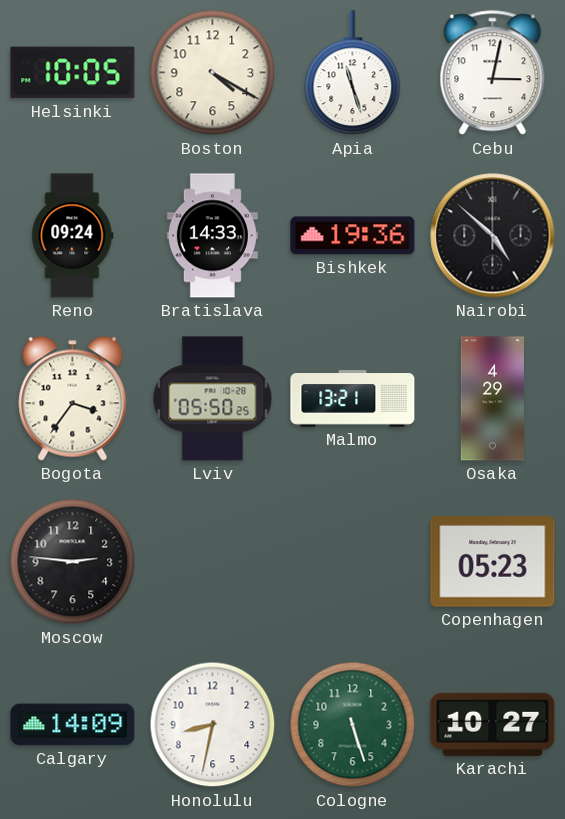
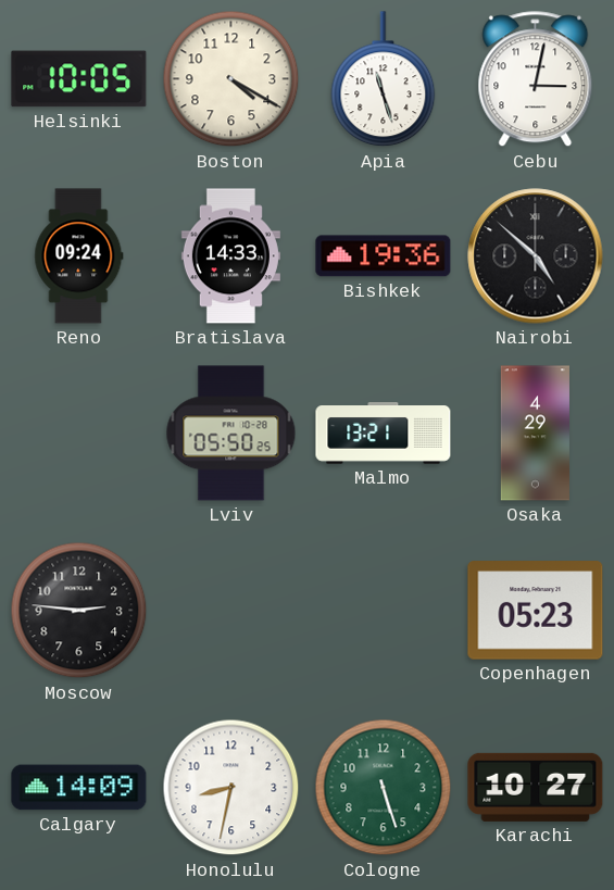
Bogota: 3:36 -> none (73, 399)
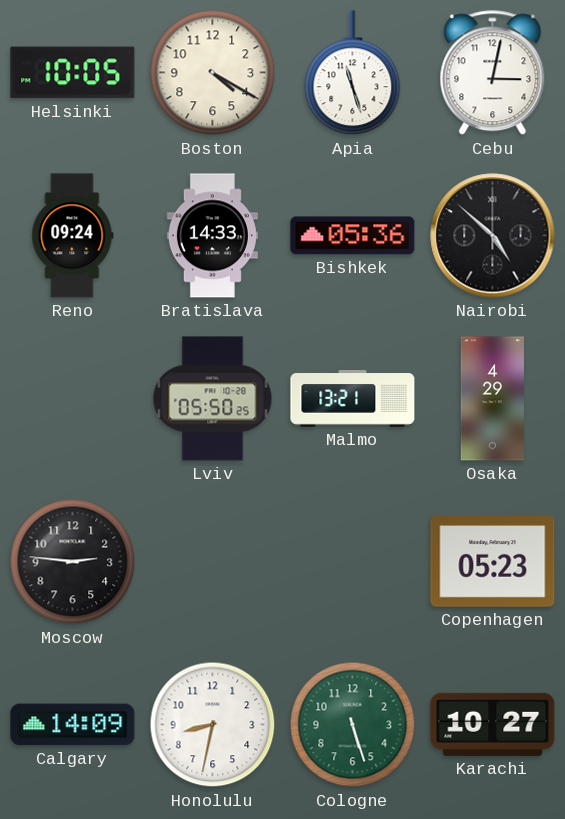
Bishkek: 19:36 -> 05:36 (353, 236)
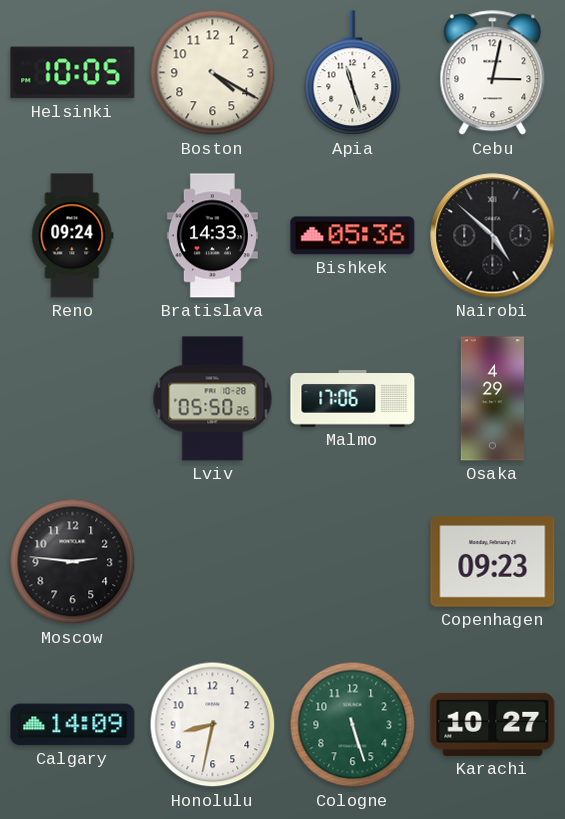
Malmo: 13:21 -> 17:06 (353, 399)
Copenhagen: 05:23 -> 09:23 (493, 562)
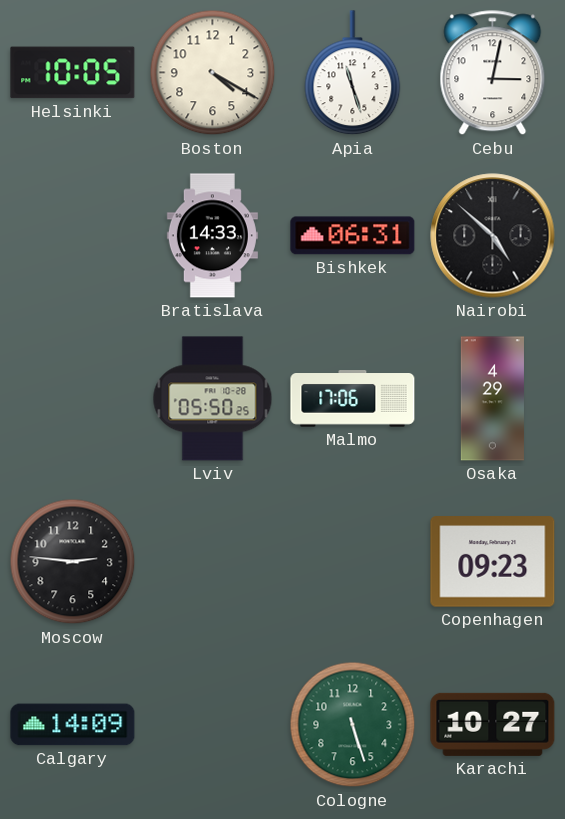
Reno: 09:24 -> none (73, 236)
Bishkek: 05:36 -> 06:31 (353, 236)
Honolulu: 8:32 -> none (213, 725)
